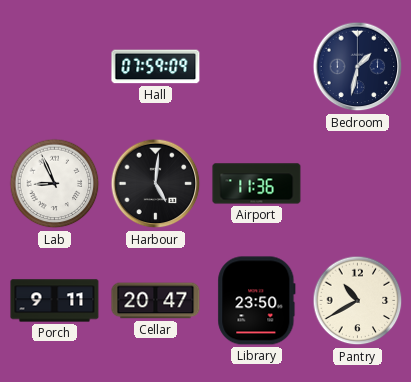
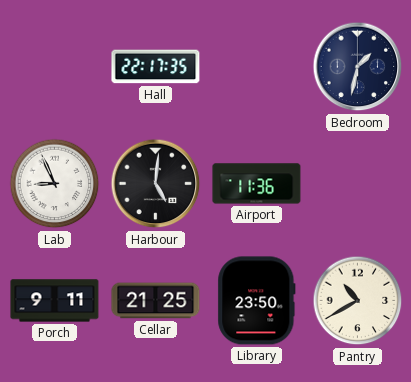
Hall: 07:59 -> 22:17 (156, 67)
Cellar: 20:47 -> 21:25 (156, 301)
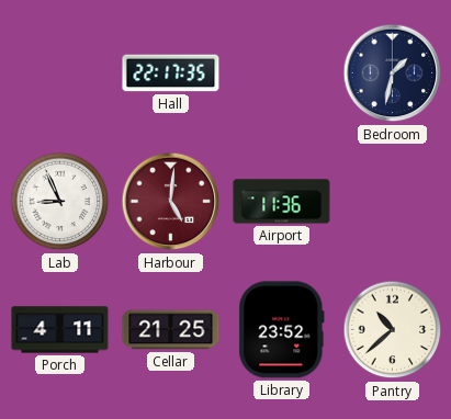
Harbour dial: black -> burgundy (171, 202)
Porch: 9:11 -> 4:11 (60, 330)
Library: 23:50 -> 23:52 (282, 330)
Pantry: 10:40 -> 10:38 (393, 330)
